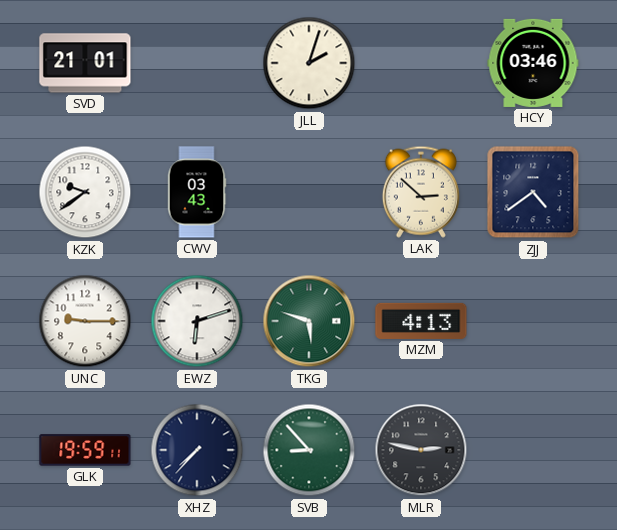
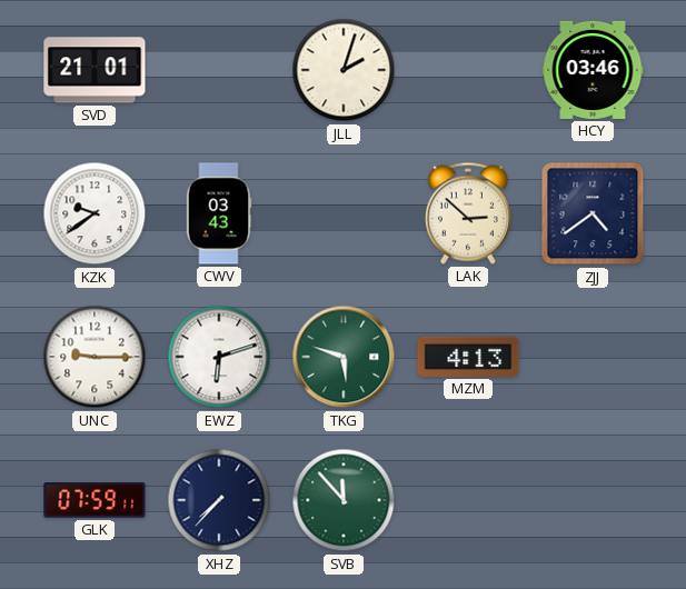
GLK: 19:59 -> 07:59 (95, 500)
SVB: 8:53 -> 11:53 (344, 500)
MLR: 2:47 -> none (421, 450)
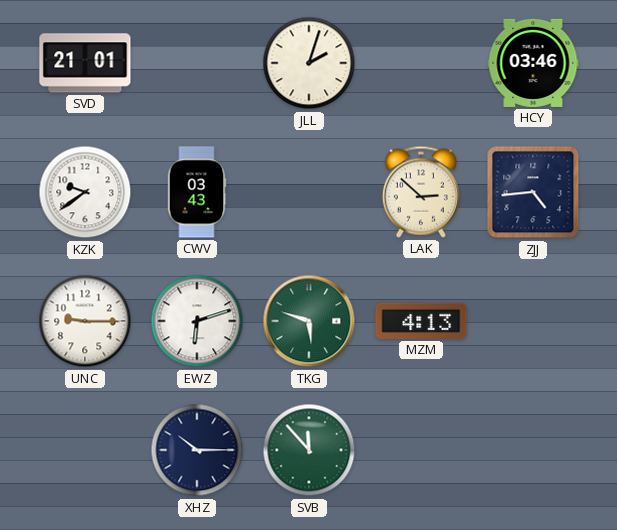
ZJJ: 4:39 -> 4:44 (533, 192)
GLK: 07:59 -> none (95, 500)
XHZ: 7:37 -> 10:15 (197, 450)
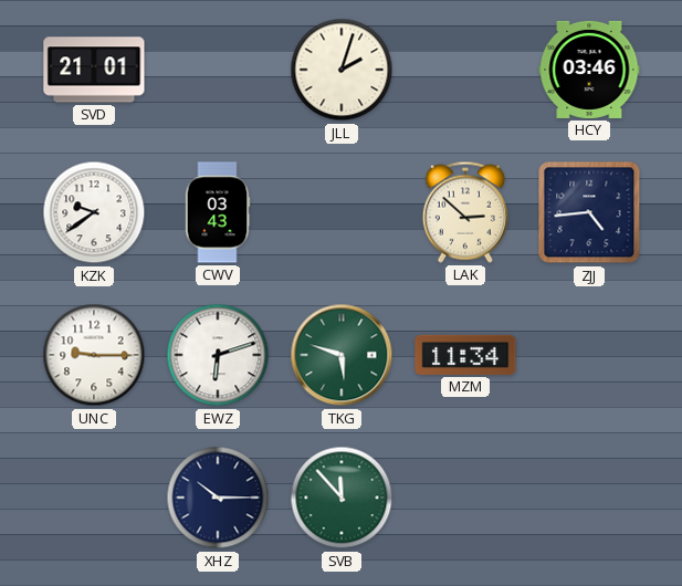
MZM: 4:13 -> 11:34 (465, 355)
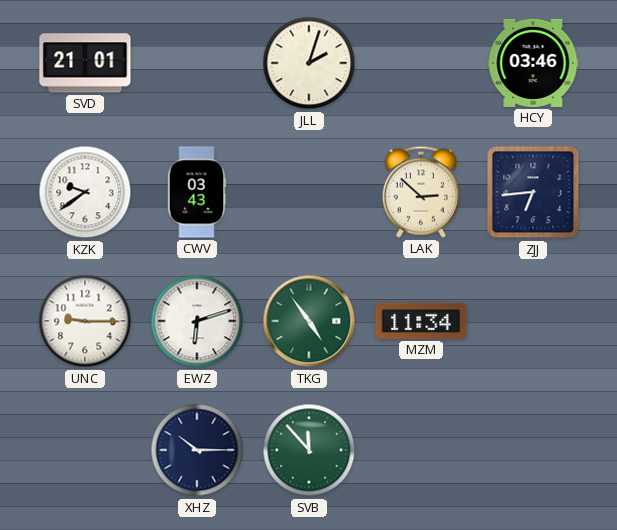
ZJJ: 4:44 -> 6:44 (533, 192)
TKG: 5:48 -> 4:54 (309, 321)
